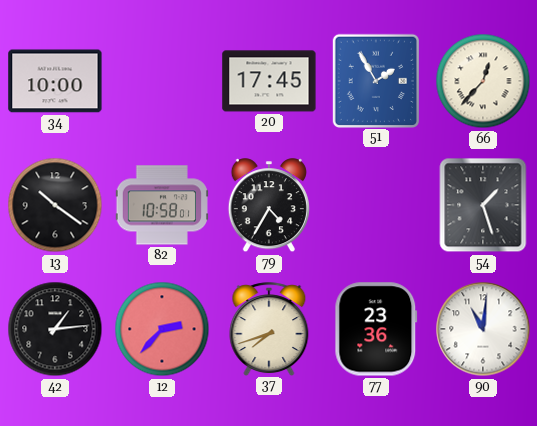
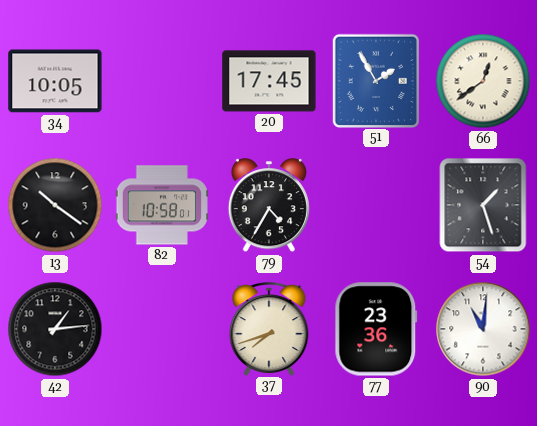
34: 10:00 -> 10:05 (55, 81)
66: 12:37 -> 12:39 (483, 81)
12: 2:37 -> none (162, 329)
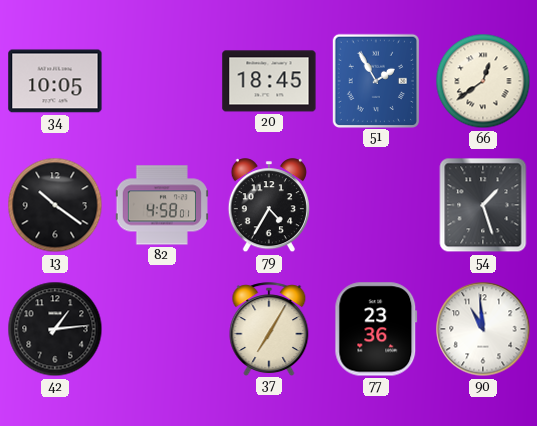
20: 17:45 -> 18:45 (269, 81)
82: 10:58 -> 4:58 (162, 205)
37: 7:42 -> 7:05 (269, 329)
90: 11:01 -> 10:59 (483, 329)
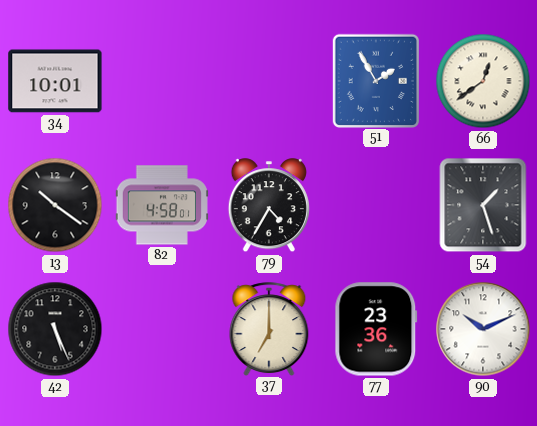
34: 10:05 -> 10:01 (55, 81)
20: 18:45 -> none (269, 81)
42: 1:14 -> 5:26 (55, 329)
37: 7:05 -> 7:00 (269, 329)
90: 10:59 -> 10:11 (483, 329)
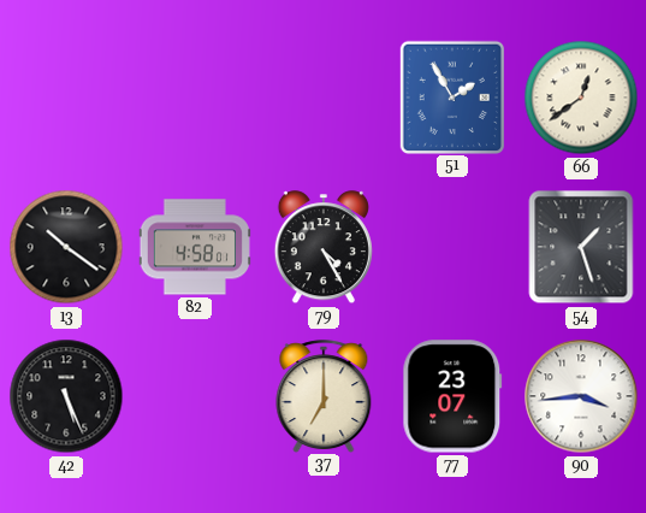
34: 10:01 -> none (55, 81)
79: 4:35 -> 4:25 (324, 248)
77: 23:36 -> 23:07 (452, 396)
90: 10:11 -> 3:44 (581, 396)
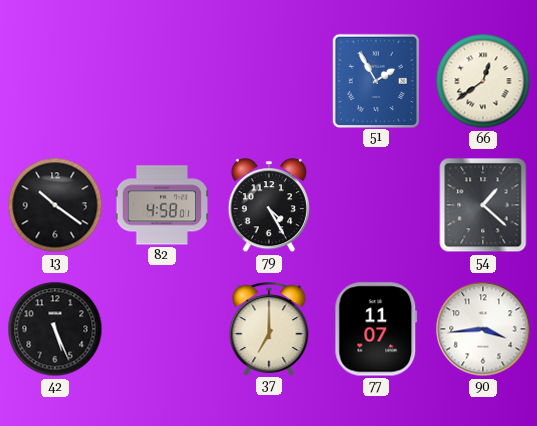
54: 1:27 -> 1:22 (483, 205)
77: 23:07 -> 11:07 (376, 329)
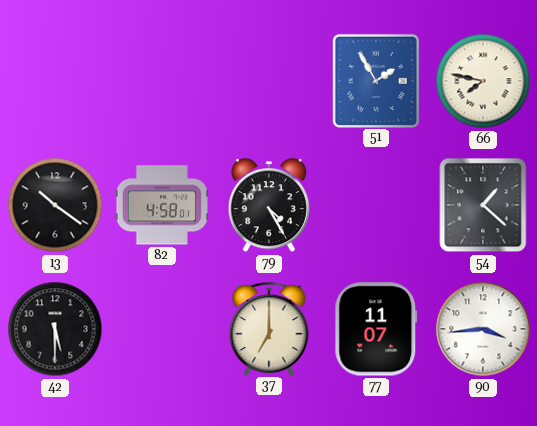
66: 12:39 -> 7:47 (483, 81)
42: 5:26 -> 5:30 (55, 329)
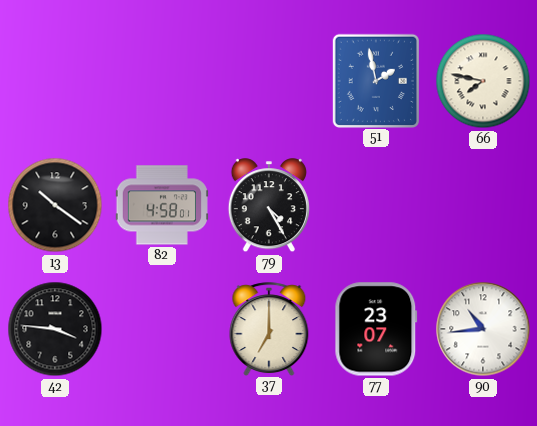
51: 1:55 -> 1:58 (375, 80)
54: 1:22 -> none (483, 205)
42: 5:30 -> 3:46 (55, 329)
77: 11:07 -> 23:07 (376, 329)
90: 3:44 -> 10:44 (483, 329)
